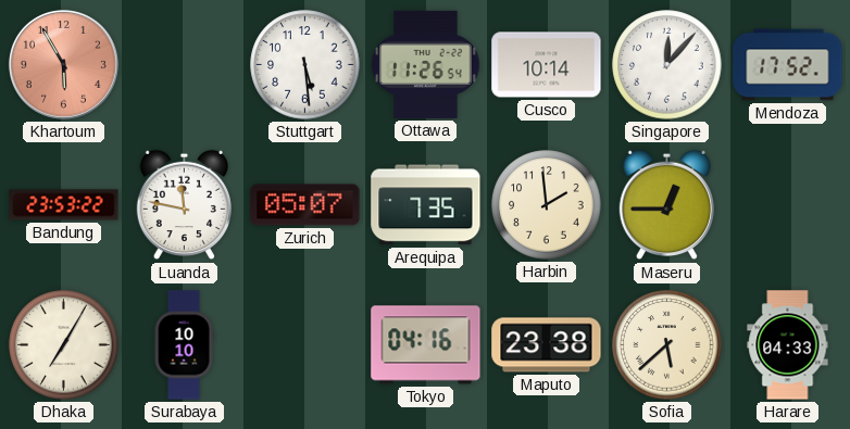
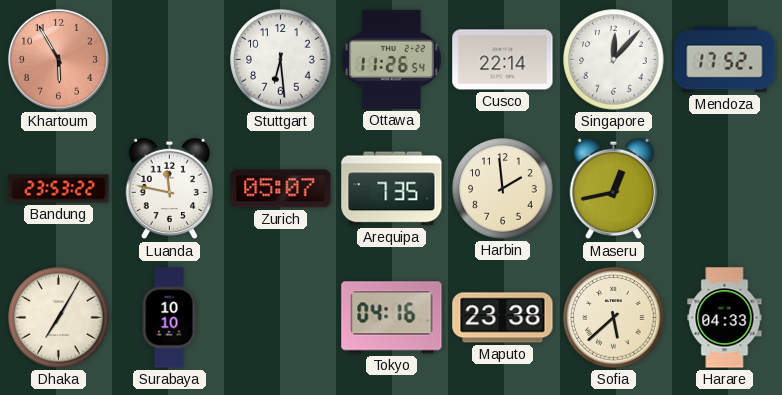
Stuttgart: 5:29 -> 6:29 (281, 60)
Cusco: 10:14 -> 22:14 (503, 60)
Maseru: 12:45 -> 12:43 (613, 189)
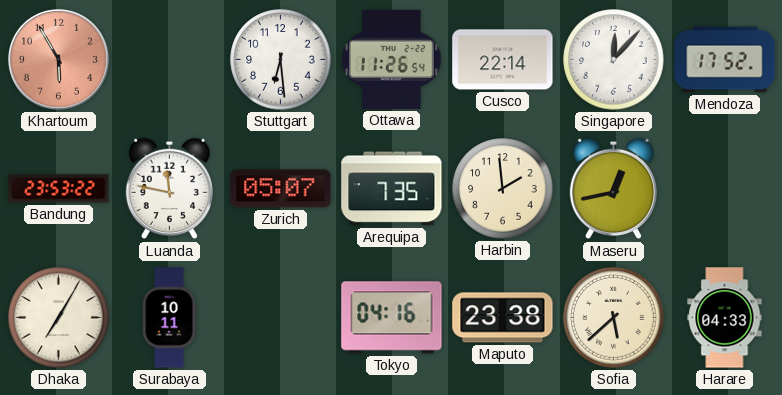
Surabaya: 10:10 -> 10:11 (169, 318)
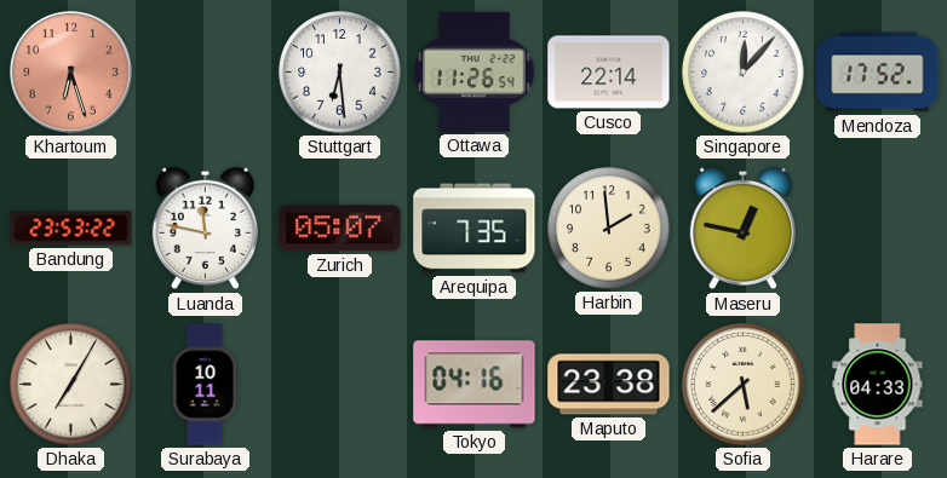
Khartoum: 5:55 -> 6:27 (70, 71)
Maseru: 12:43 -> 12:47 (742, 229)
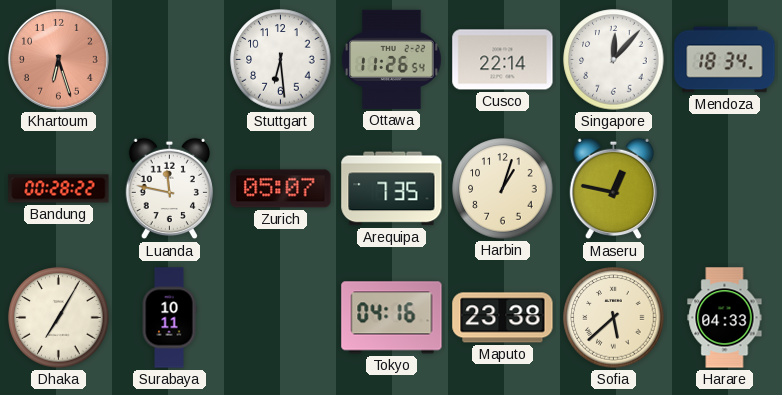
Mendoza: 17:52 -> 18:34 (725, 60)
Bandung: 23:53 -> 00:28 (59, 189)
Harbin: 1:59 -> 1:03 (503, 189)
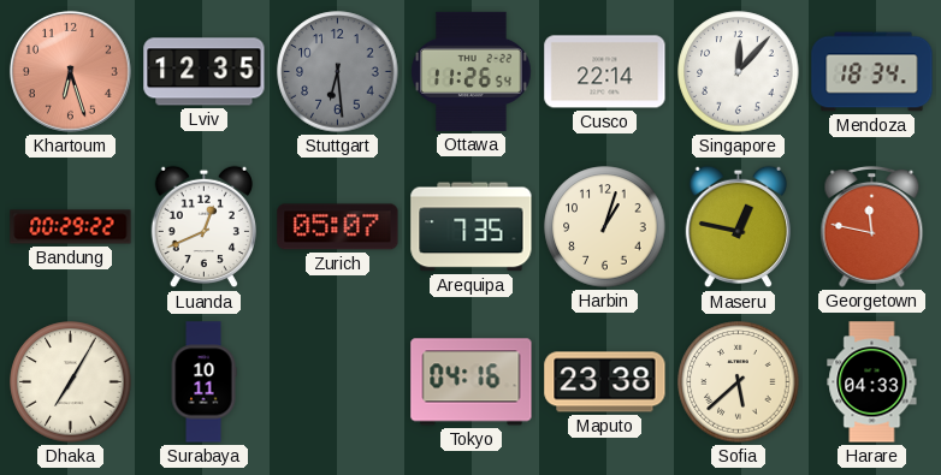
Lviv: none -> 12:35 (205, 72)
Stuttgart dial: white -> grey (338, 72)
Bandung: 00:28 -> 00:29 (71, 227)
Luanda: 11:47 -> 12:41 (203, 227)
Georgetown: none -> 11:47 (872, 226)
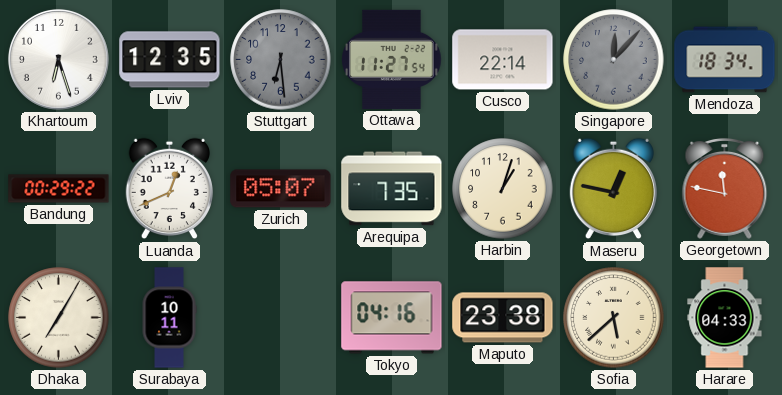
Khartoum dial: salmon -> white (58, 59)
Ottawa: 11:26 -> 11:27 (392, 59)
Singapore dial: white -> grey (614, 60)
